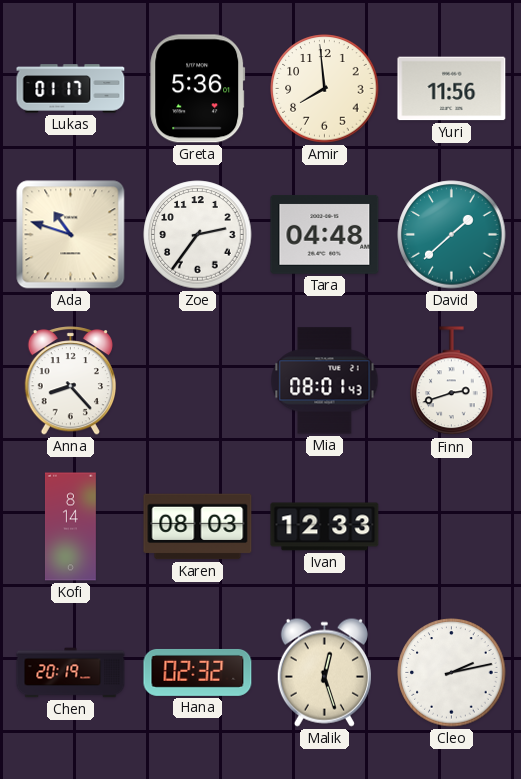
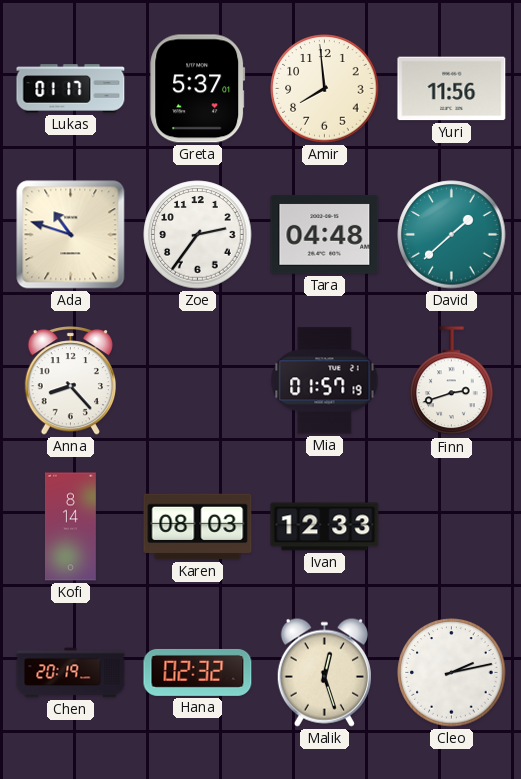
Greta: 5:36 -> 5:37 (198, 89)
Mia: 08:01 -> 01:57 (325, 381)
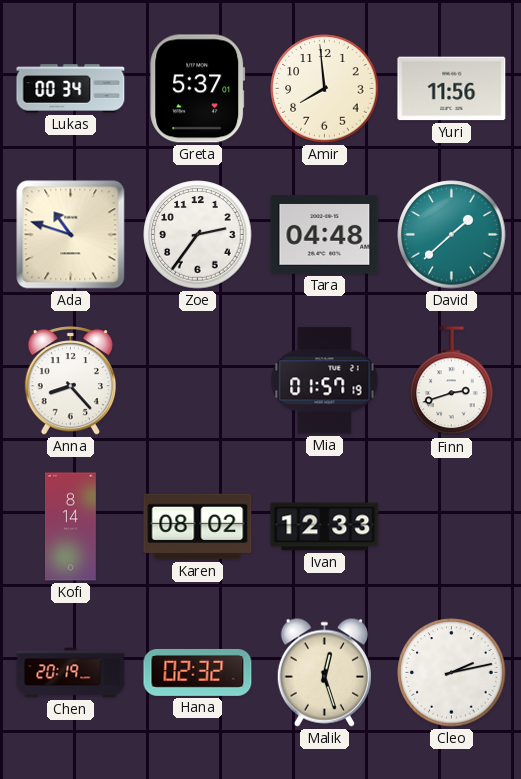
Lukas: 01:17 -> 00:34 (71, 89)
Karen: 08:03 -> 08:02 (198, 527)
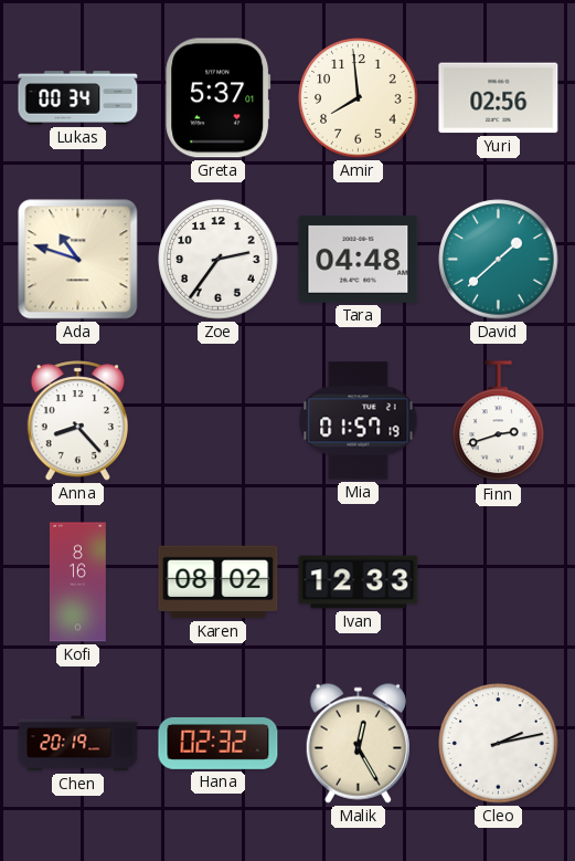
Yuri: 11:56 -> 02:56 (499, 98)
Kofi: 8:14 -> 8:16 (77, 582)
Malik: 12:27 -> 12:25 (358, 743)
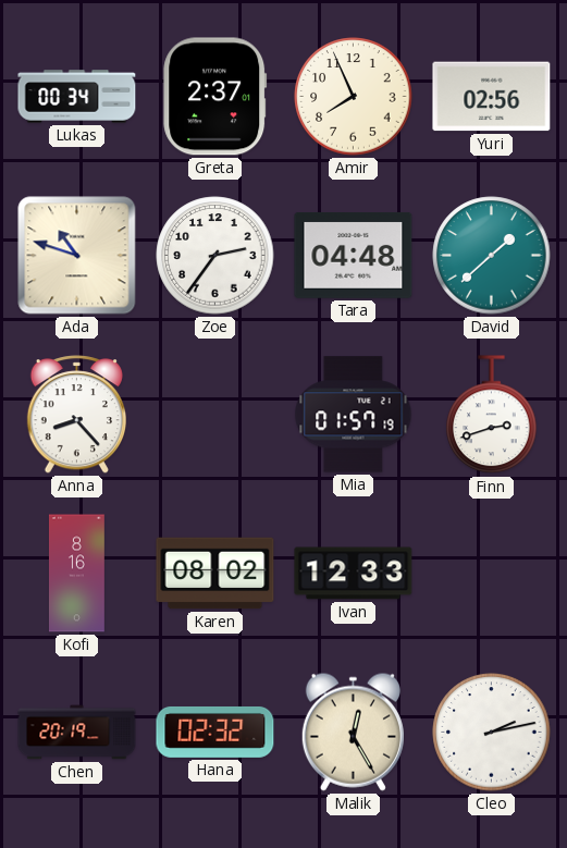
Greta: 5:37 -> 2:37 (215, 97)
Amir: 7:59 -> 7:56 (354, 97)
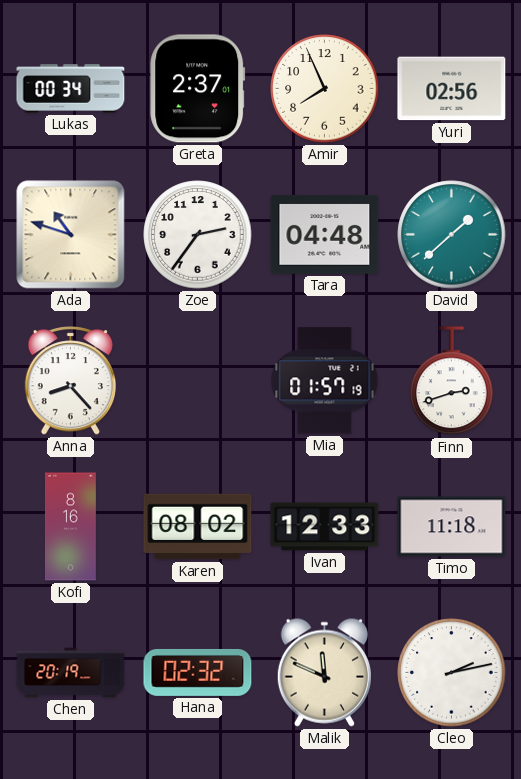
Timo: none -> 11:18 (452, 527)
Malik: 12:25 -> 11:49 (324, 672)
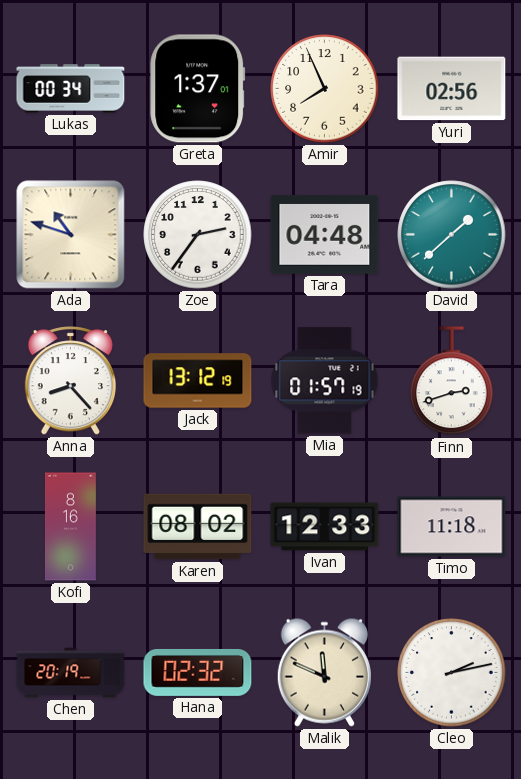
Greta: 2:37 -> 1:37 (198, 89)
Jack: none -> 13:12 (198, 381)
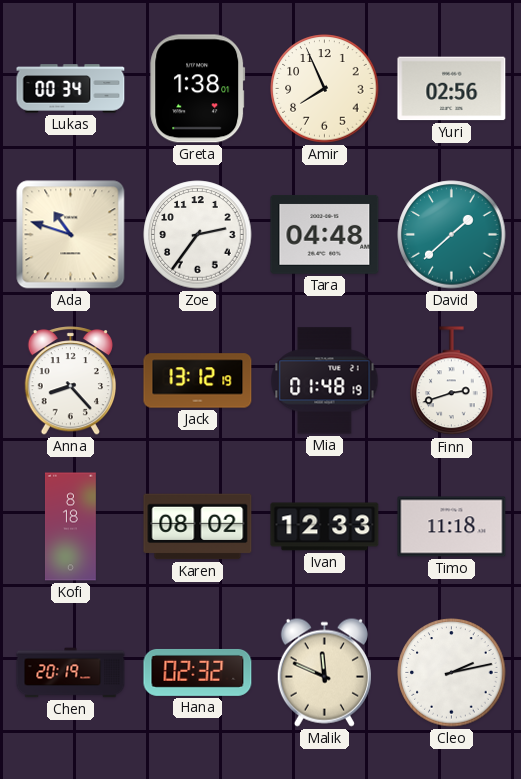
Greta: 1:37 -> 1:38 (198, 89)
Mia: 01:57 -> 01:48 (325, 381)
Kofi: 8:16 -> 8:18 (70, 527)
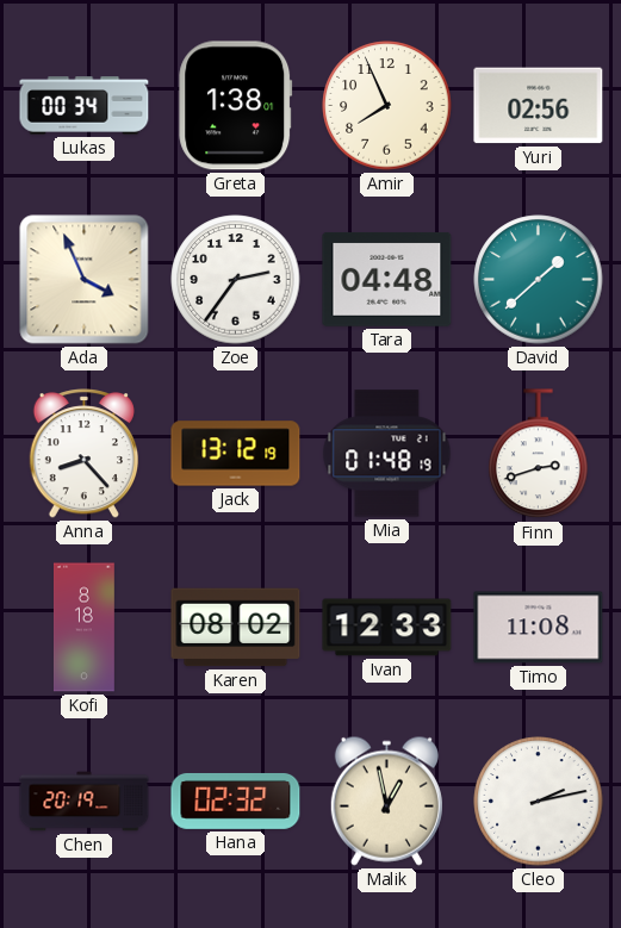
Ada: 10:48 -> 3:56 (85, 280)
Timo: 11:18 -> 11:08 (539, 628)
Malik: 11:49 -> 12:58 (386, 801)
